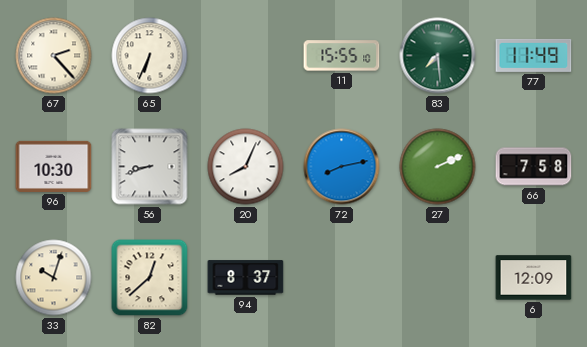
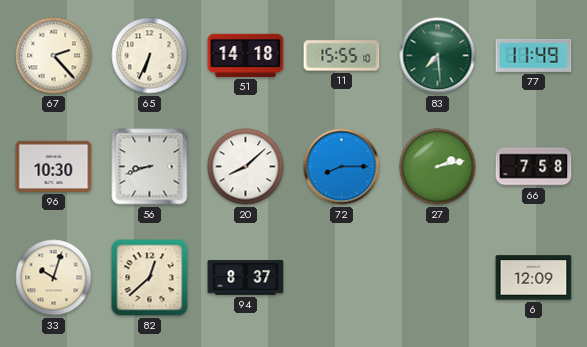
51: none -> 14:18 (246, 55)
20: 8:04 -> 8:08 (246, 167)
72: 8:13 -> 8:15 (342, 167)
27: 2:11 -> 2:13 (438, 167)
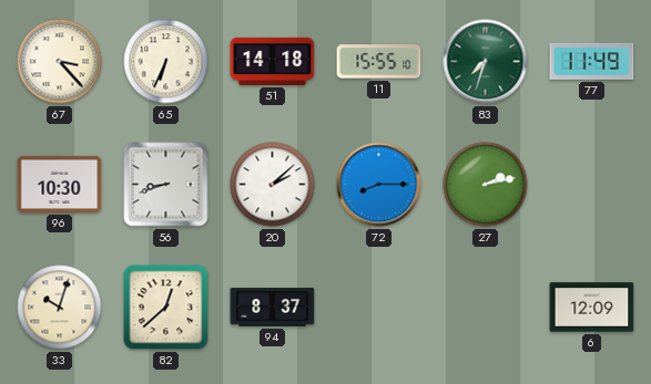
67: 2:23 -> 3:23 (60, 62)
83: 7:29 -> 7:33 (486, 62)
20: 8:08 -> 2:08 (273, 185)
66: 7:58 -> none (534, 167)
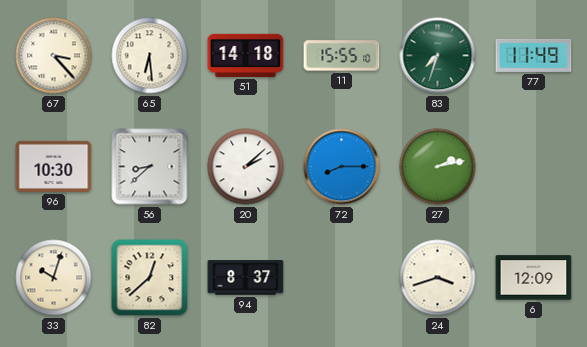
65: 6:34 -> 6:29 (150, 56)
56: 8:42 -> 8:38 (150, 167)
24: none -> 3:42 (438, 278)
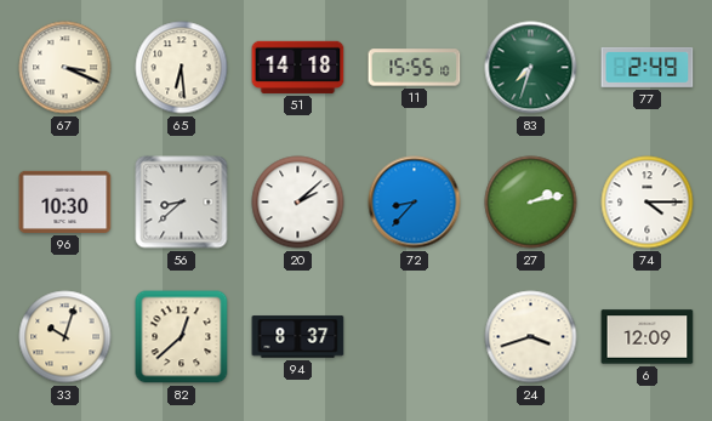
67: 3:23 -> 3:19 (65, 68)
77: 11:49 -> 2:49 (648, 67)
72: 8:15 -> 8:37 (415, 203)
74: none -> 4:15 (648, 203)
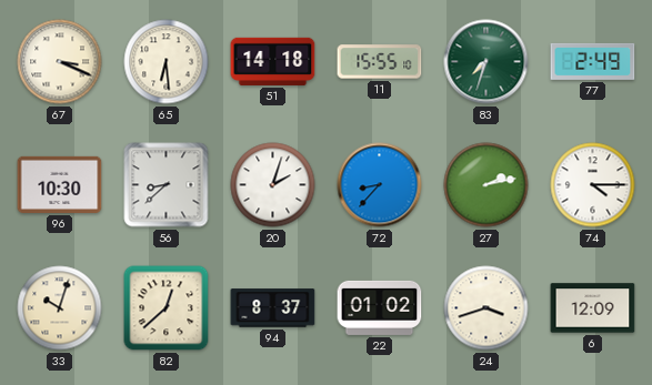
20: 2:08 -> 2:03 (273, 185)
22: none -> 01:02 (380, 307)
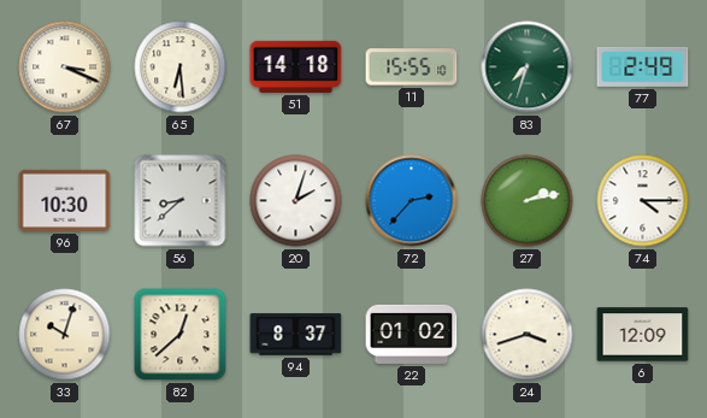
72: 8:37 -> 2:37 (412, 201)
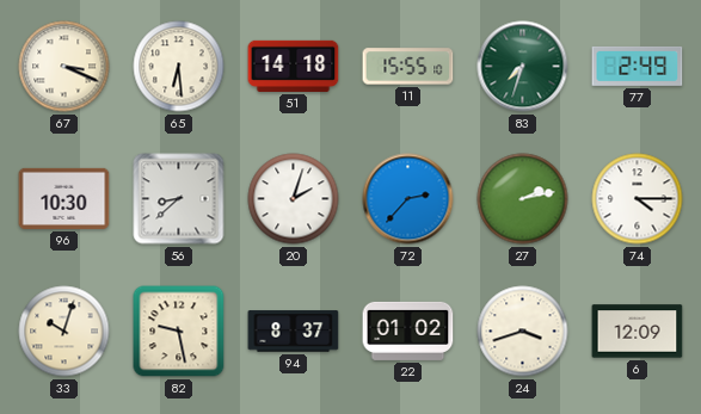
82: 12:38 -> 9:28 (179, 332)
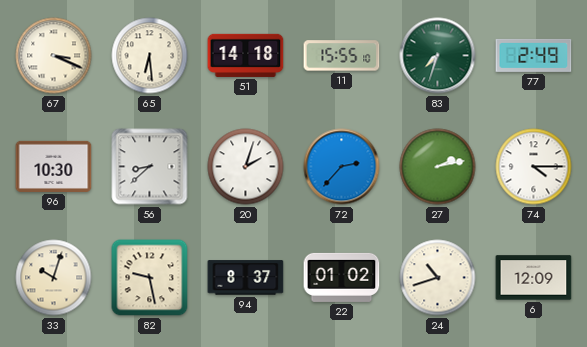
24: 3:42 -> 10:42 (438, 278)
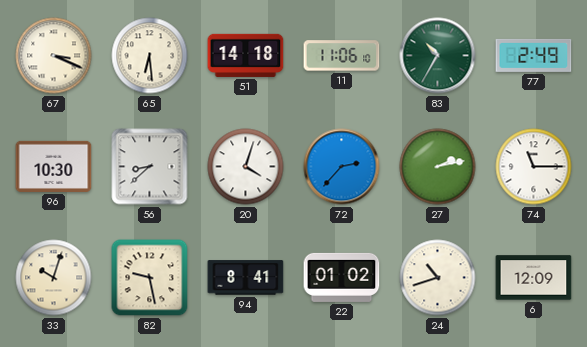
11: 15:55 -> 11:06 (342, 56)
83: 7:33 -> 10:35 (438, 56)
20: 2:03 -> 4:03 (246, 167)
74: 4:15 -> 11:15 (534, 167)
94: 8:37 -> 8:41 (246, 278)
